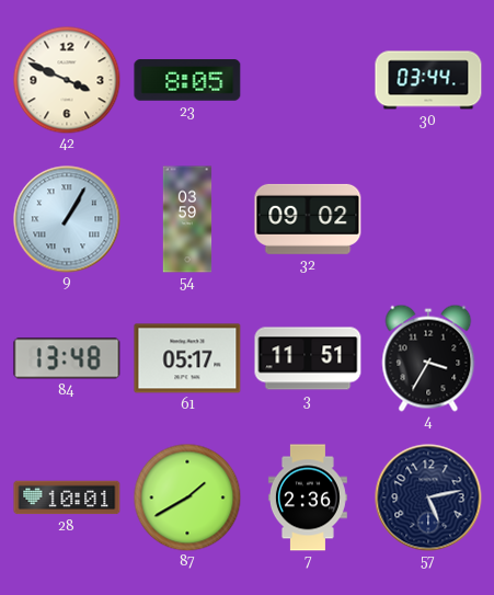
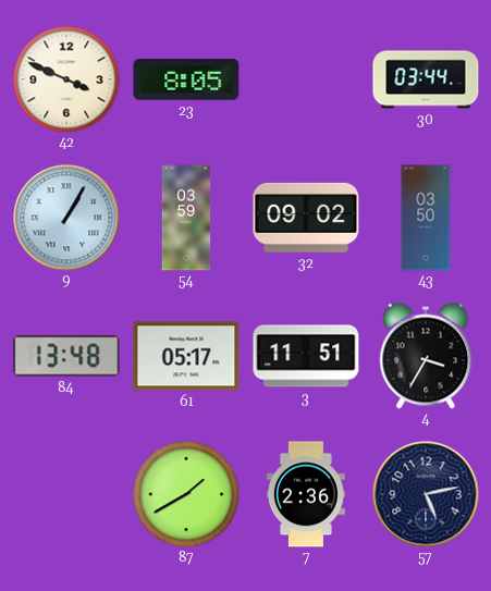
43: none -> 03:50 (426, 218)
28: 10:01 -> none (67, 497)
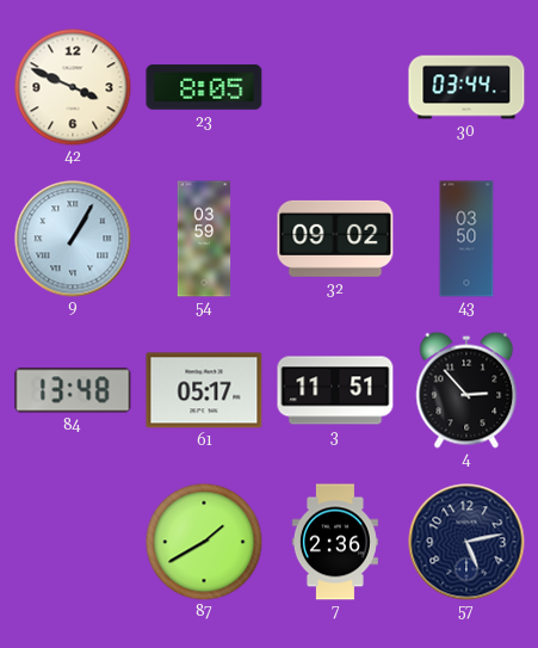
4: 3:35 -> 2:53 (466, 390)
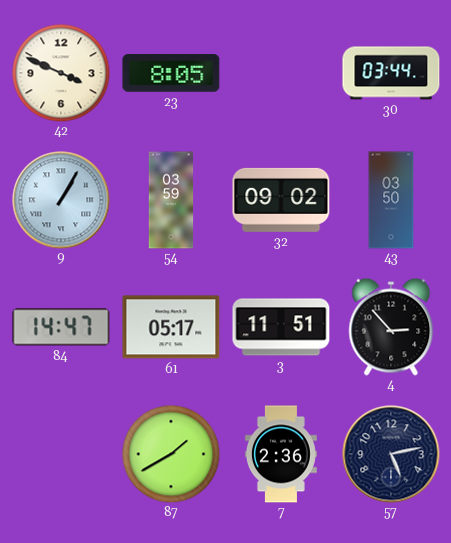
84: 13:48 -> 14:47 (61, 327)
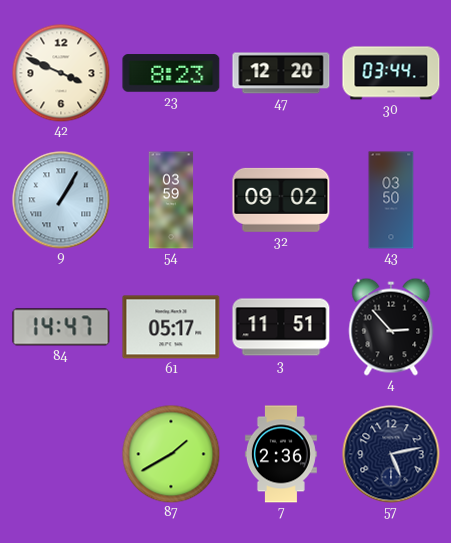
23: 8:05 -> 8:23 (171, 73)
47: none -> 12:20 (281, 73)
